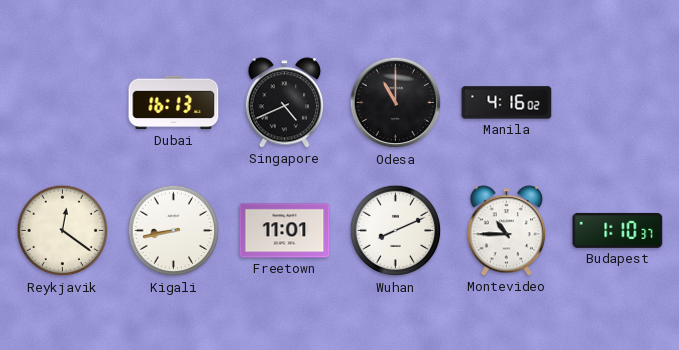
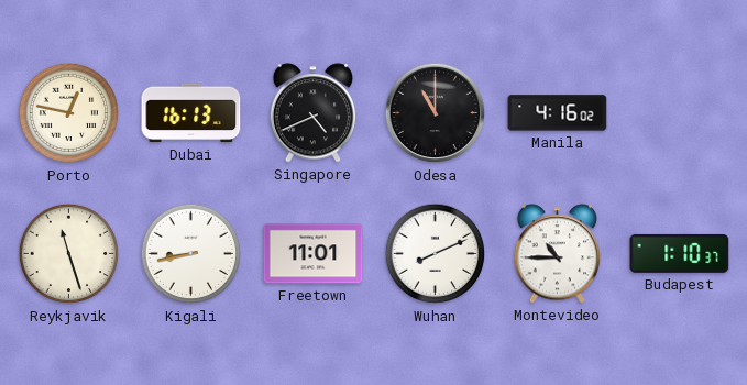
Porto: none -> 12:47 (69, 113)
Reykjavik: 12:21 -> 11:27 (69, 254)
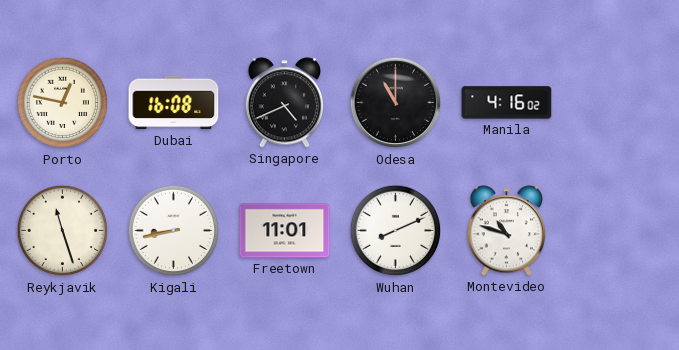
Dubai: 16:13 -> 16:08 (174, 103)
Montevideo: 10:45 -> 10:48 (507, 231)
Budapest: 1:10 -> none (680, 253)
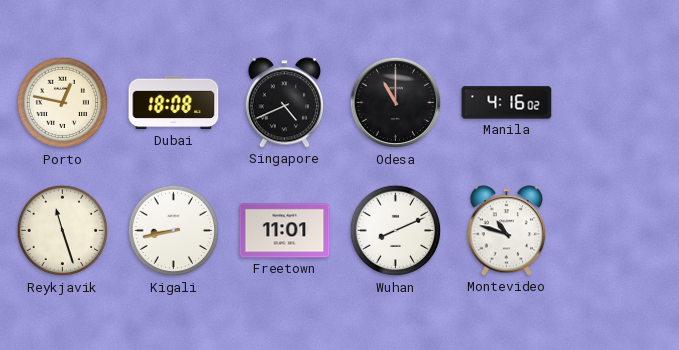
Dubai: 16:08 -> 18:08 (174, 103)
